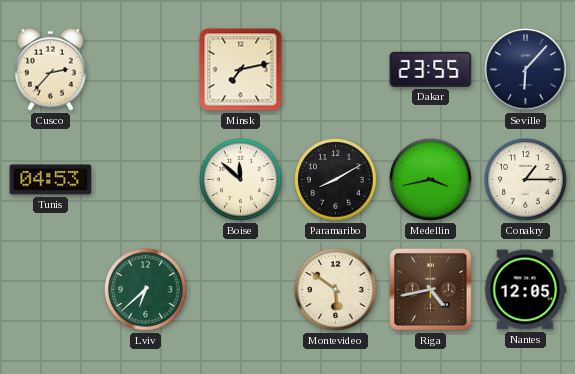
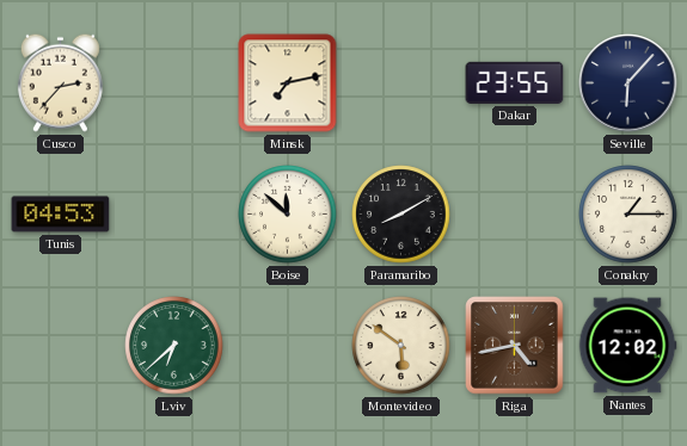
Medellin: 3:43 -> none (431, 180)
Nantes: 12:05 -> 12:02 (627, 346)
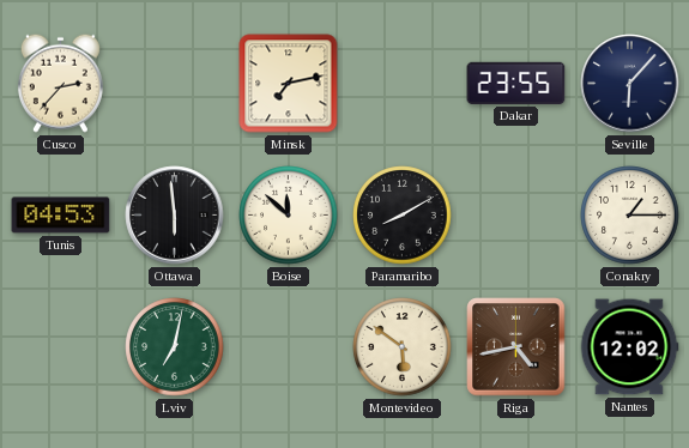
Ottawa: none -> 5:59 (175, 216)
Lviv: 6:38 -> 7:02 (175, 347)
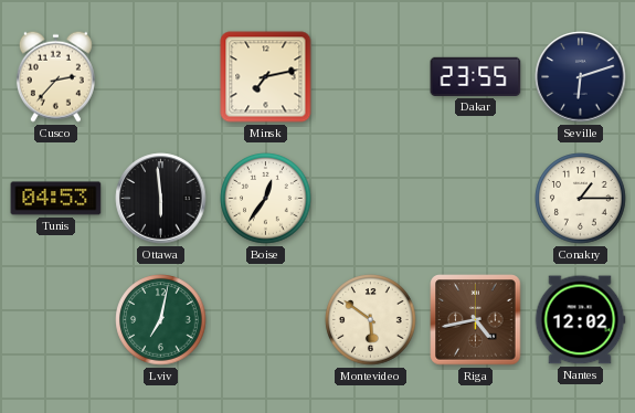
Seville: 6:07 -> 6:12 (581, 77)
Boise: 11:52 -> 12:36 (266, 199)
Paramaribo: 8:10 -> none (403, 216)
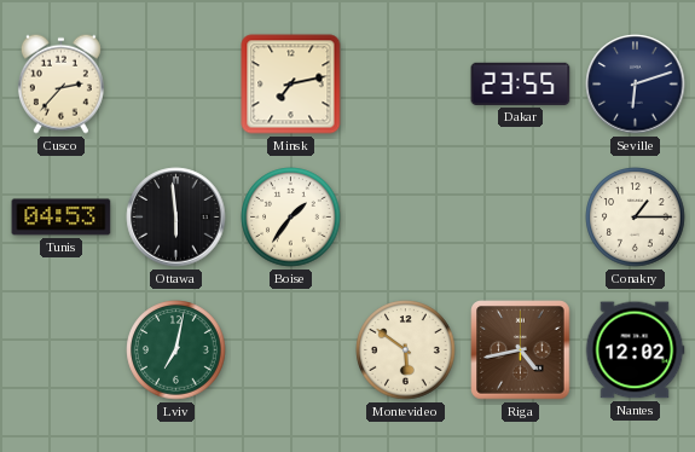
Boise: 12:36 -> 1:36 (291, 218)
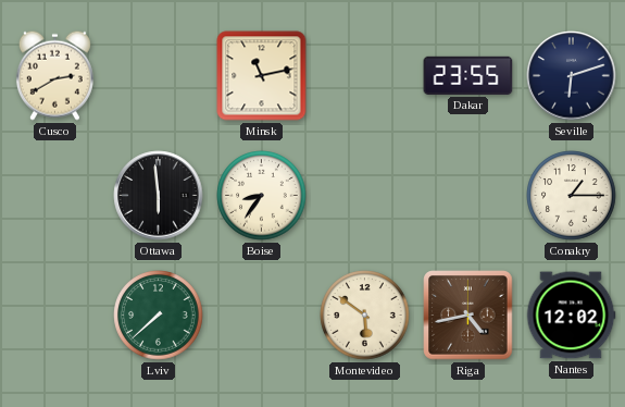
Cusco: 2:37 -> 2:40 (54, 75)
Minsk: 7:13 -> 11:13 (262, 76)
Tunis: 04:53 -> none (62, 218)
Boise: 1:36 -> 8:36 (262, 196)
Lviv: 7:02 -> 7:38 (159, 316)
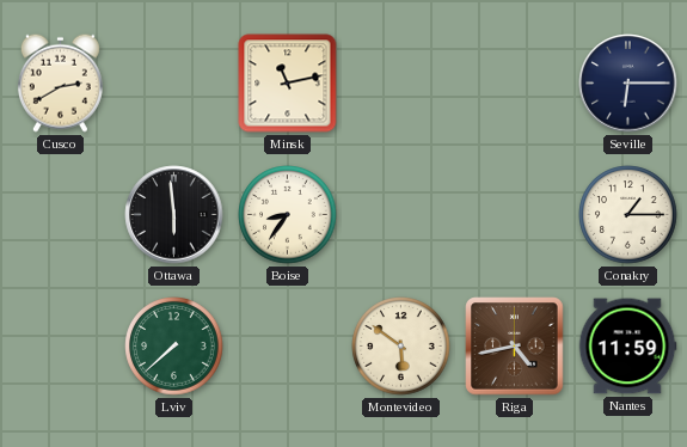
Dakar: 23:55 -> none (468, 75)
Seville: 6:12 -> 6:15 (628, 84)
Nantes: 12:02 -> 11:59 (627, 347)
